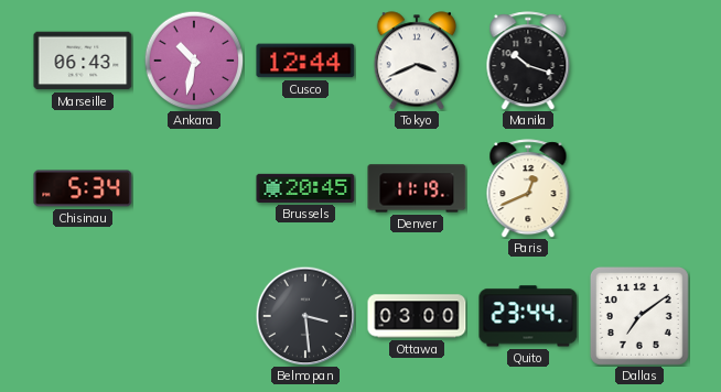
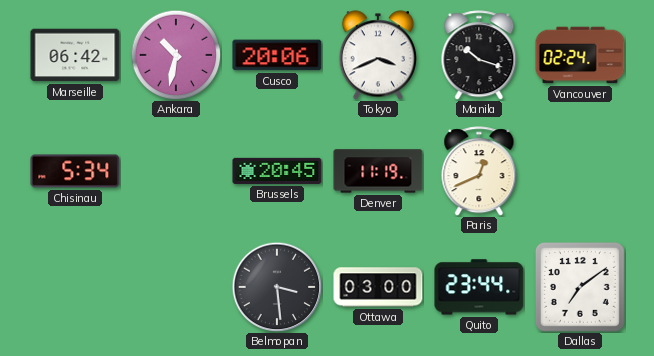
Marseille: 06:43 -> 06:42 (75, 55)
Cusco: 12:44 -> 20:06 (277, 55)
Vancouver: none -> 02:24 (580, 55)
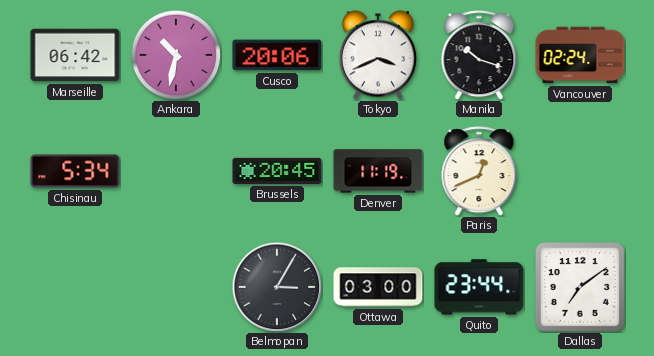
Belmopan: 3:29 -> 3:05 (277, 287)
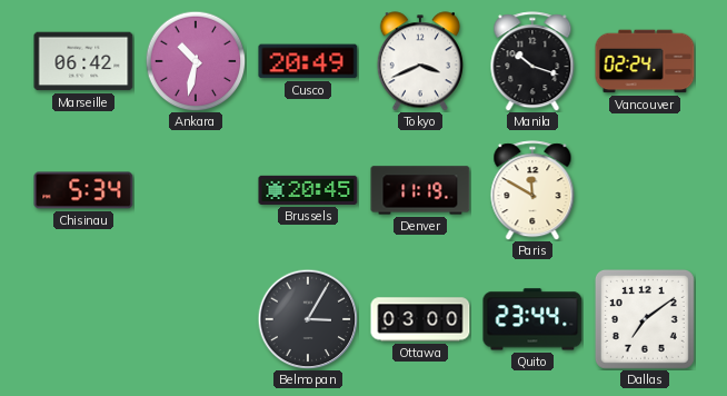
Cusco: 20:06 -> 20:49 (308, 61)
Paris: 12:41 -> 11:50 (532, 190)
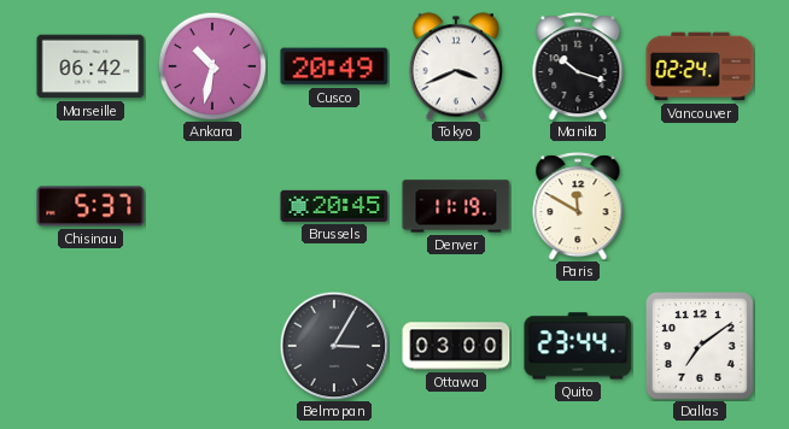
Chisinau: 5:34 -> 5:37 (90, 206)
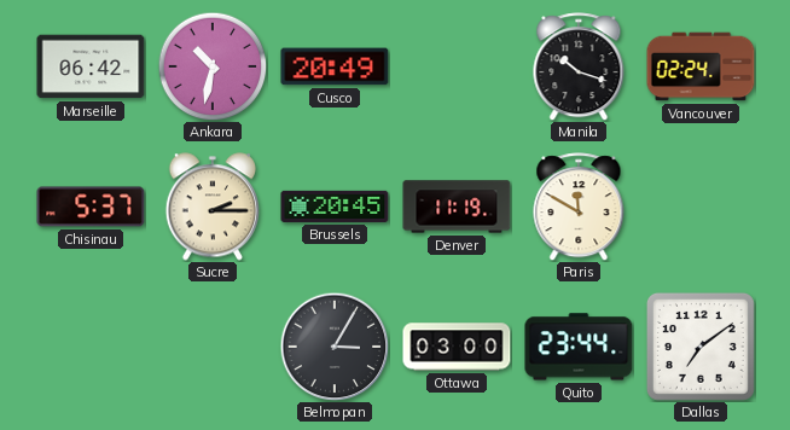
Tokyo: 3:41 -> none (455, 66)
Sucre: none -> 2:15 (211, 207)
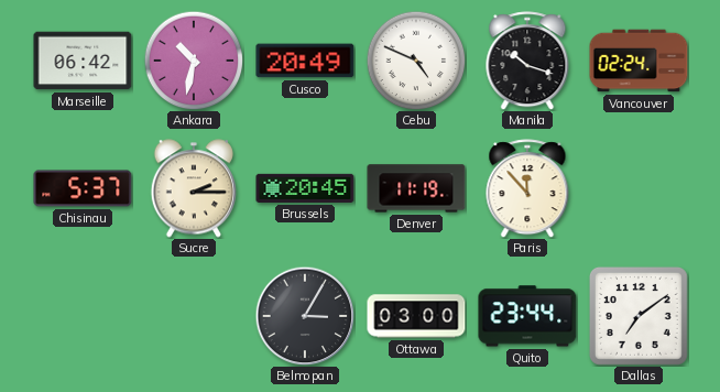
Cebu: none -> 4:49 (416, 61)
Paris: 11:50 -> 11:53 (527, 188)
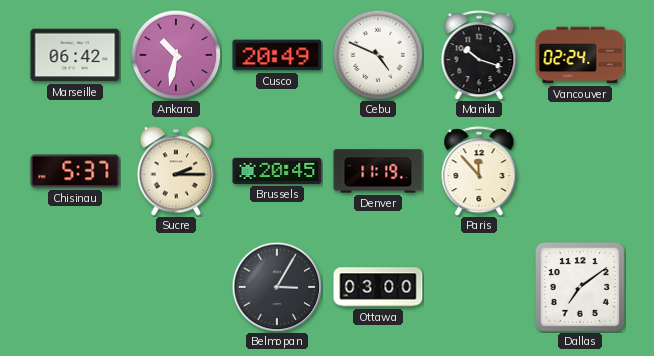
Quito: 23:44 -> none (527, 316)
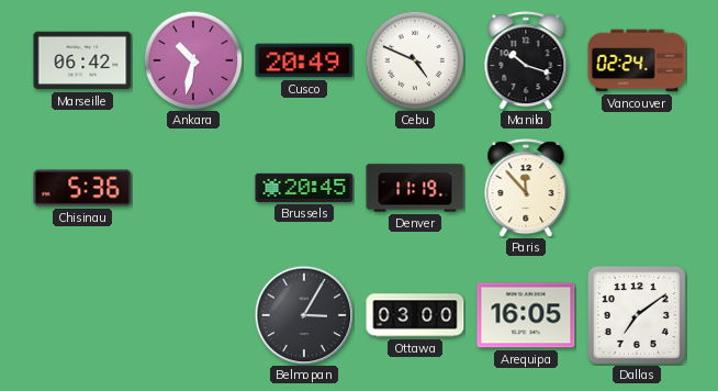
Chisinau: 5:37 -> 5:36 (82, 188)
Sucre: 2:15 -> none (175, 171)
Arequipa: none -> 16:05 (526, 315)
